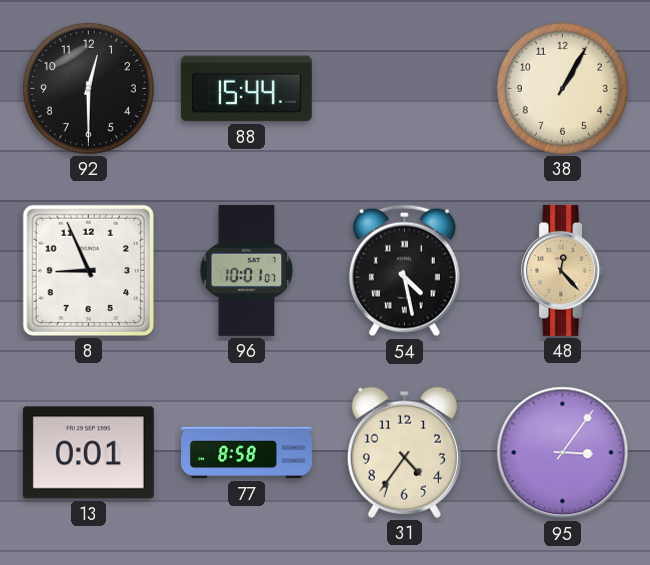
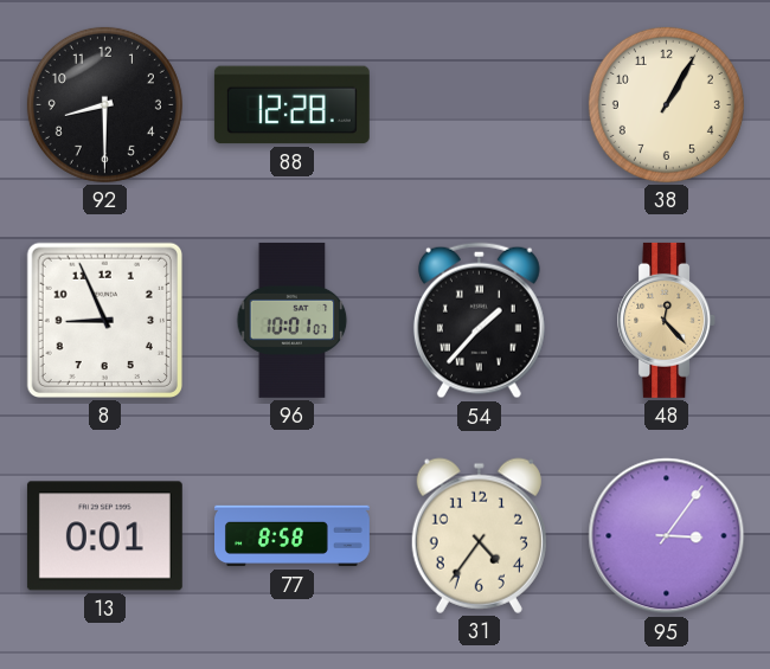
92: 12:30 -> 8:30 (104, 104)
88: 15:44 -> 12:28 (291, 105)
54: 4:28 -> 1:37 (479, 321)
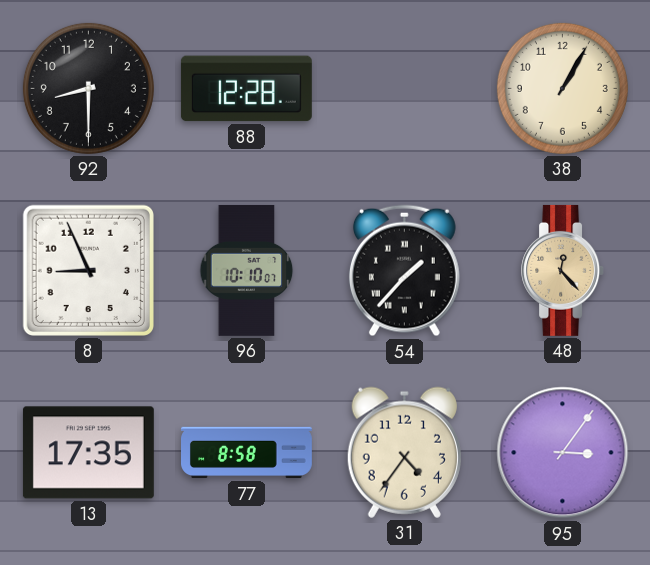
96: 10:01 -> 10:10 (247, 270)
13: 0:01 -> 17:35 (88, 453)
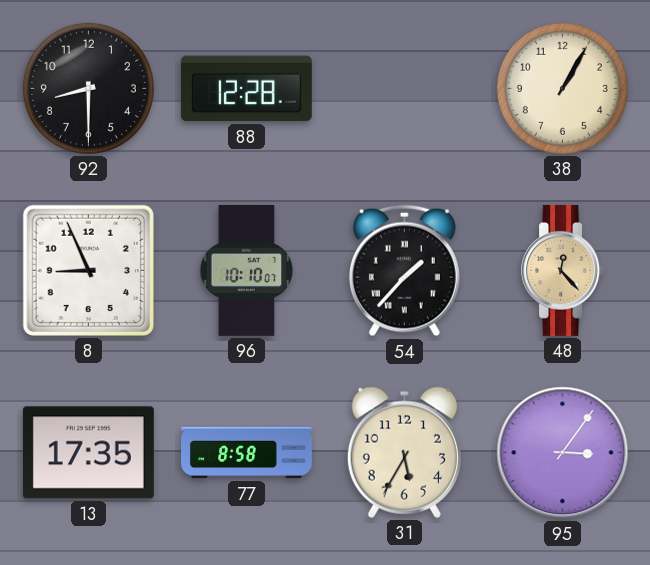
31: 4:36 -> 5:35 (404, 452)
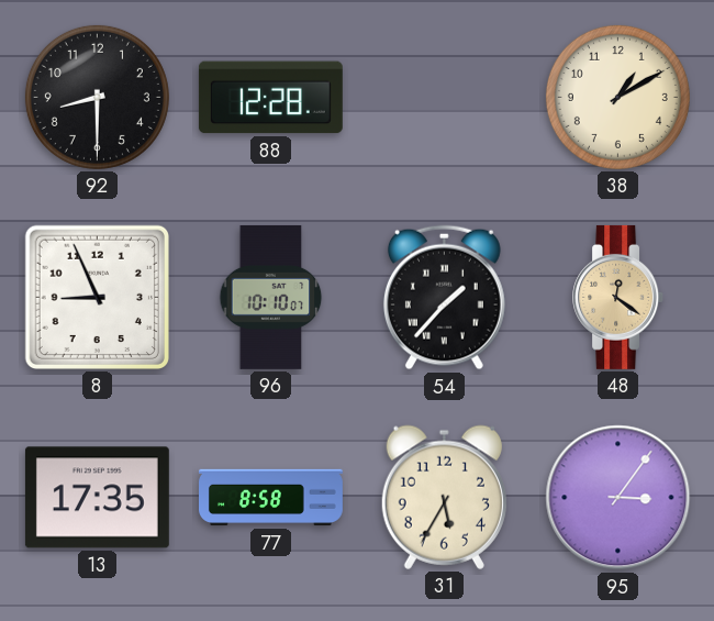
38: 1:05 -> 1:10 (617, 97)
48: 12:23 -> 12:21 (618, 297)
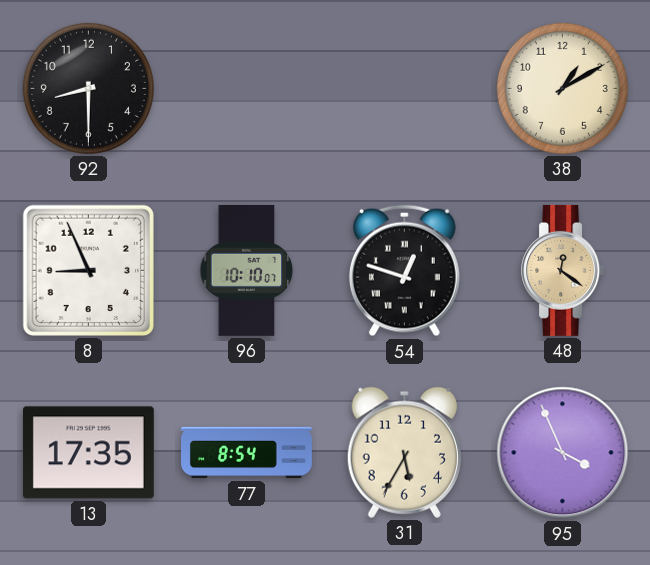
88: 12:28 -> none (270, 98)
54: 1:37 -> 12:48 (404, 271)
77: 8:58 -> 8:54 (247, 453)
95: 3:06 -> 3:56 (563, 453)
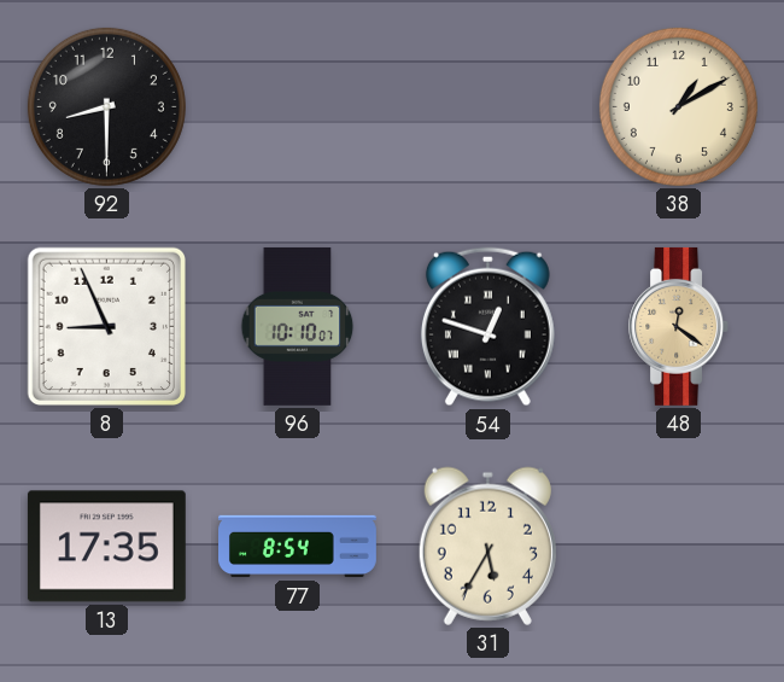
95: 3:56 -> none (563, 453)
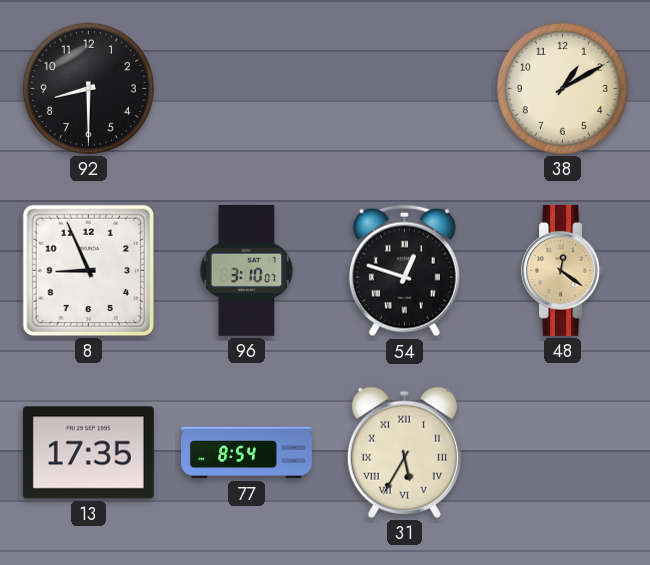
96: 10:10 -> 3:10 (247, 270)
31 numerals: Arabic -> Roman (404, 452)
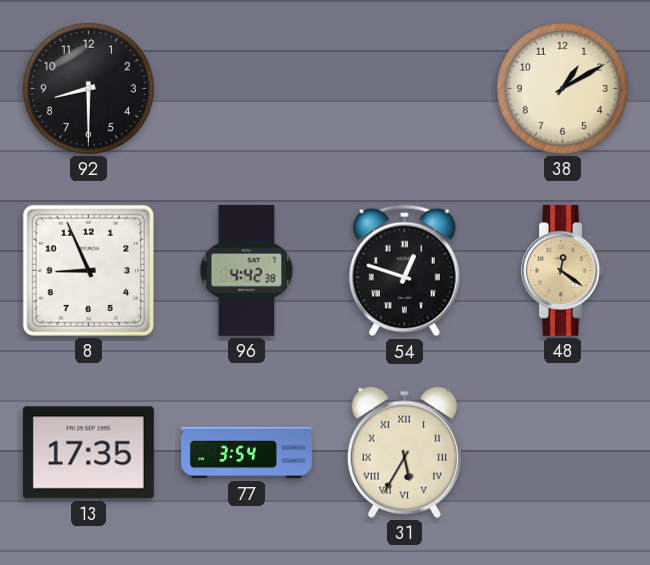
96: 3:10 -> 4:42 (247, 270)
77: 8:54 -> 3:54 (247, 453)
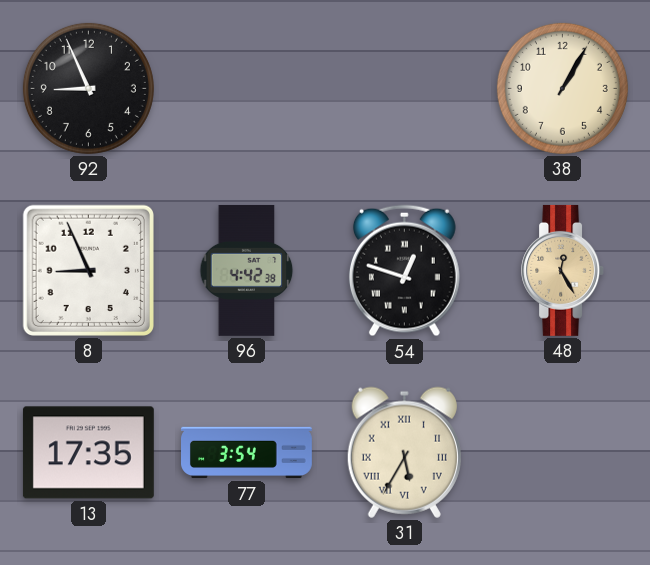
92: 8:30 -> 8:56 (88, 88)
38: 1:10 -> 1:05 (562, 88)
48: 12:21 -> 12:25 (563, 270)
